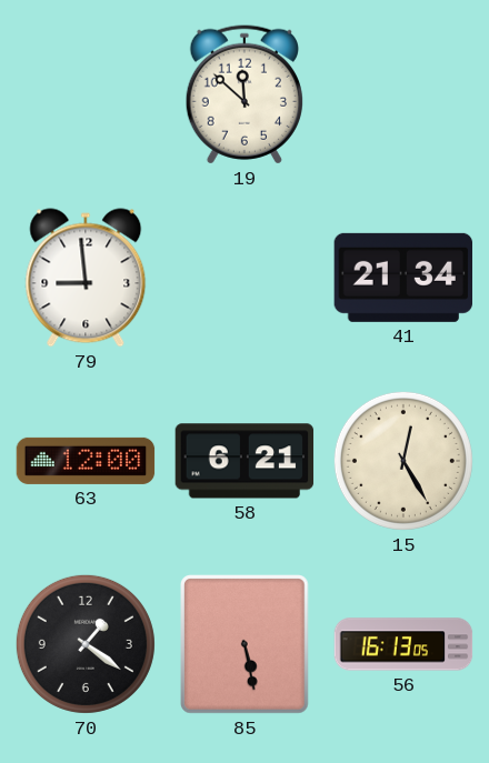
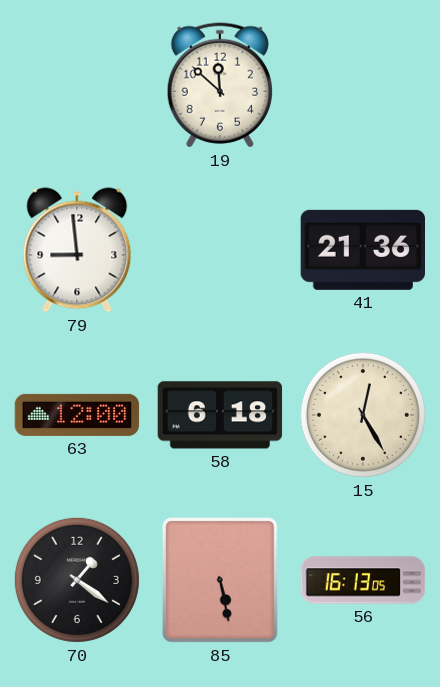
41: 21:34 -> 21:36 (362, 250)
58: 6:21 -> 6:18 (220, 415)
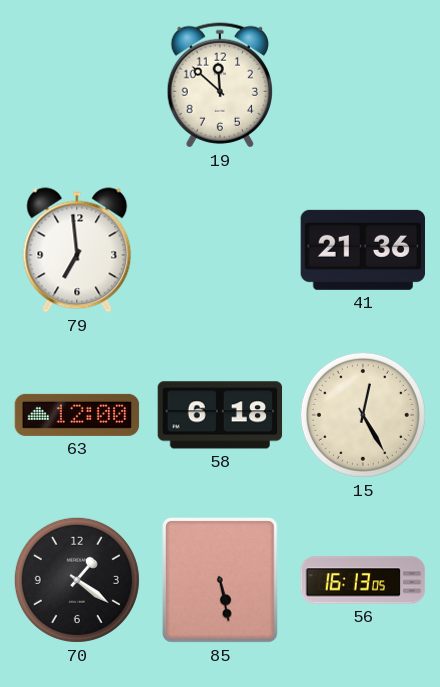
79: 8:59 -> 6:59 (77, 250)
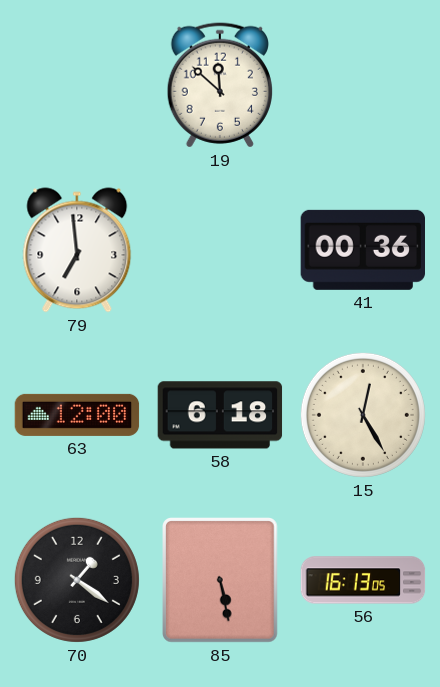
41: 21:36 -> 00:36 (362, 250)
